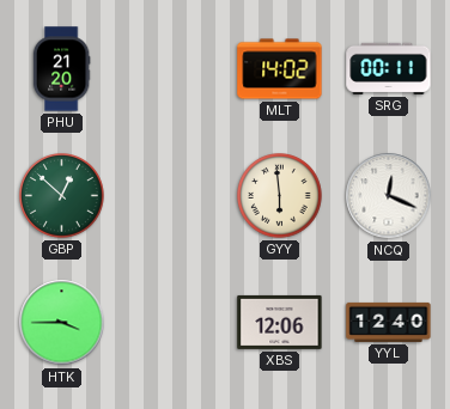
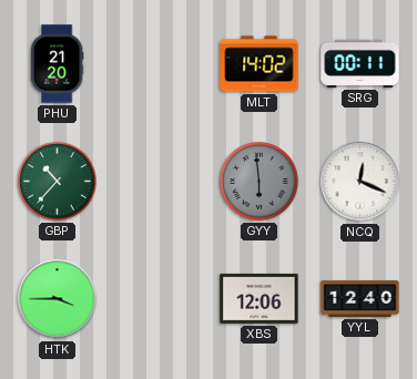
GBP: 12:52 -> 10:37 (58, 182)
GYY dial: cream -> grey (260, 182)
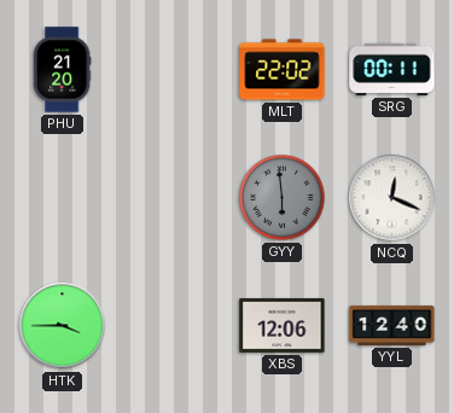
MLT: 14:02 -> 22:02 (283, 70)
GBP: 10:37 -> none (58, 182)
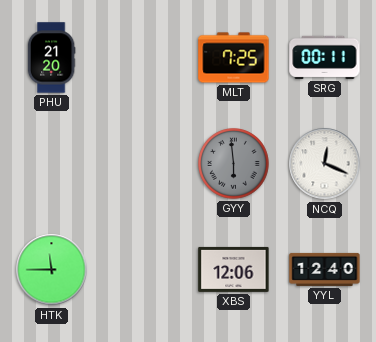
MLT: 22:02 -> 7:25 (234, 58)
HTK: 3:45 -> 11:45 (52, 270)
